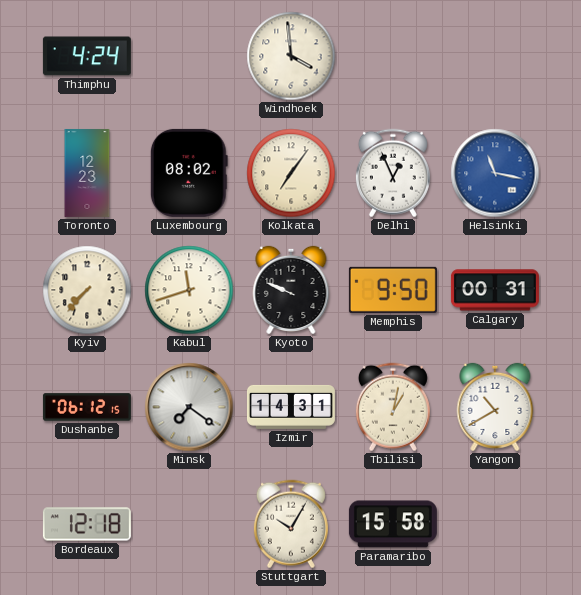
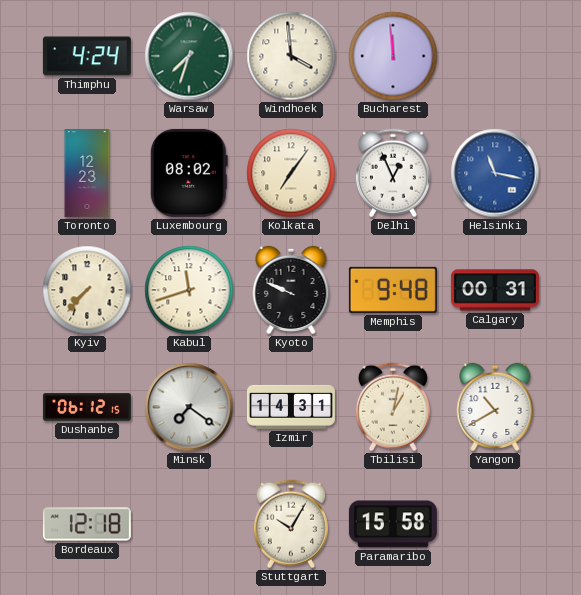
Warsaw: none -> 7:33 (189, 56)
Bucharest: none -> 11:59 (393, 56)
Memphis: 9:50 -> 9:48 (393, 290)
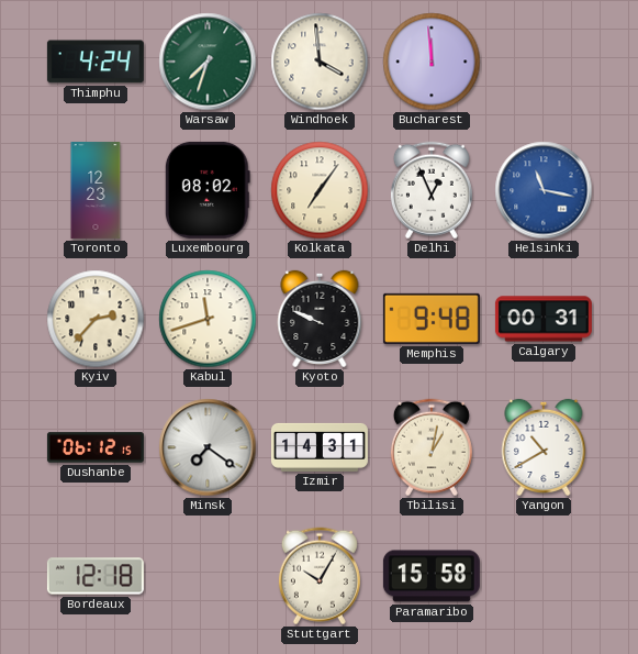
Kyiv: 7:37 -> 2:37 (96, 319)
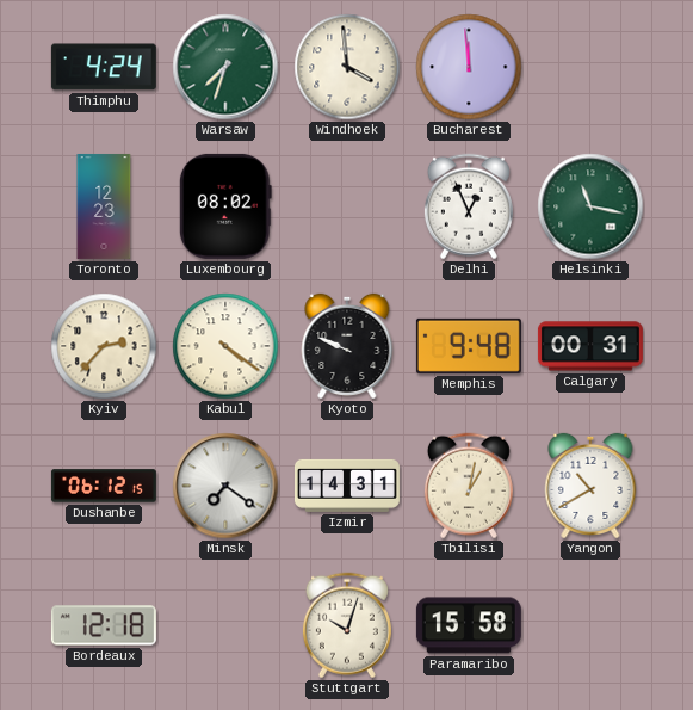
Kolkata: 7:06 -> none (320, 190)
Helsinki dial: blue -> green (590, 206)
Kabul: 11:42 -> 4:21 (225, 346)
Stuttgart: 10:05 -> 10:03 (347, 625)
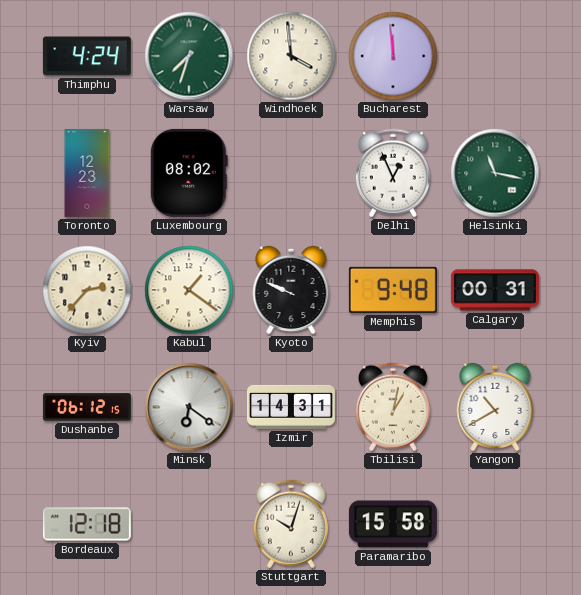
Kabul: 4:21 -> 1:21 (189, 290)
Minsk: 7:21 -> 6:21 (189, 407)
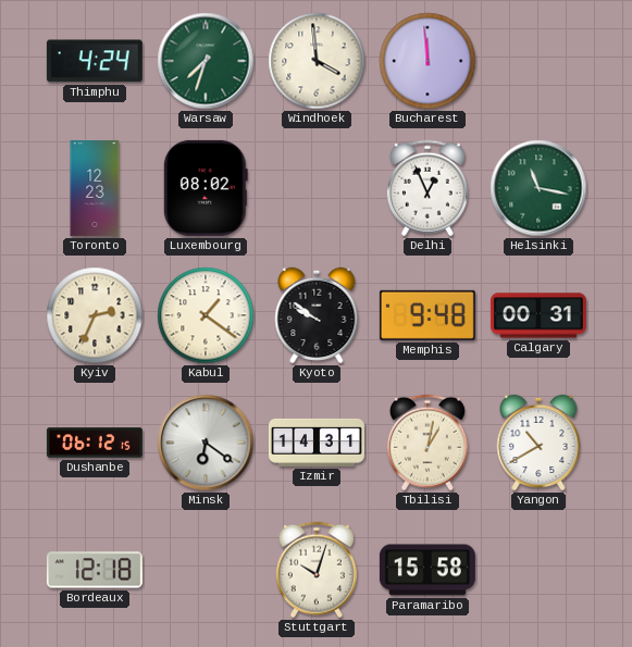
Kyiv: 2:37 -> 2:34 (95, 315)
Kyoto: 9:49 -> 9:51 (317, 315)
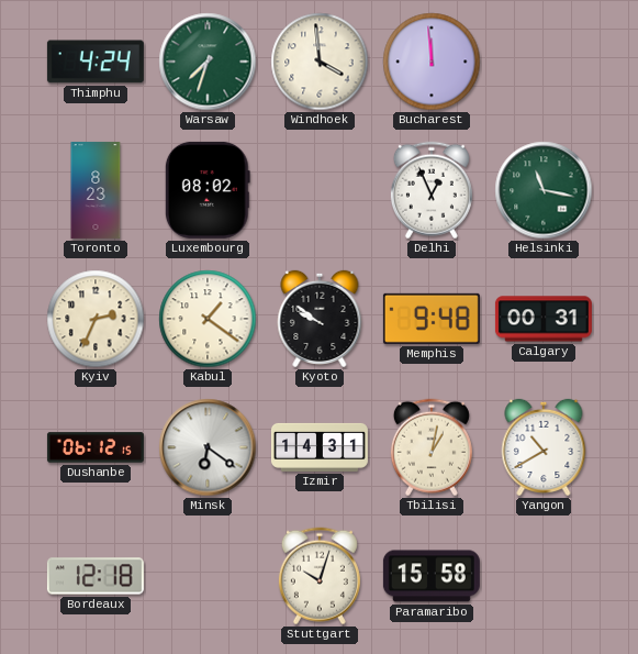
Toronto: 12:23 -> 8:23 (96, 190)
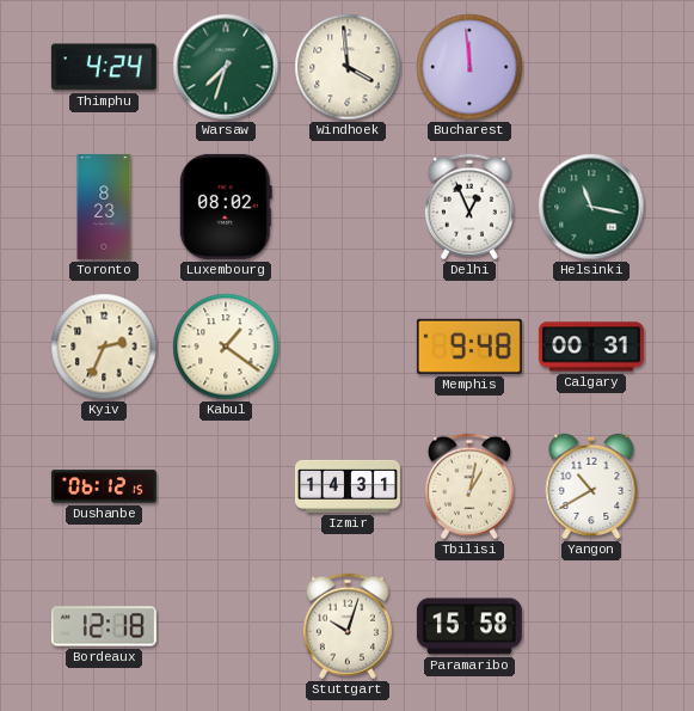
Kyoto: 9:51 -> none (320, 319)
Minsk: 6:21 -> none (208, 447)
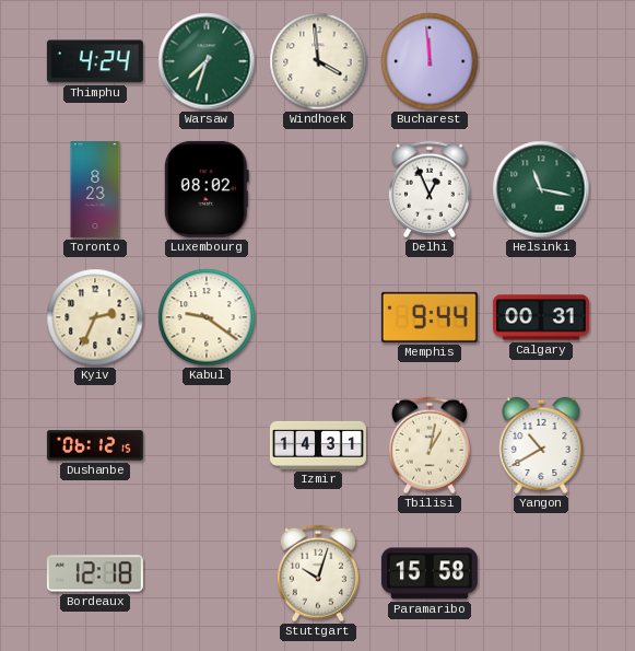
Kabul: 1:21 -> 9:21 (207, 317)
Memphis: 9:48 -> 9:44 (430, 317)
